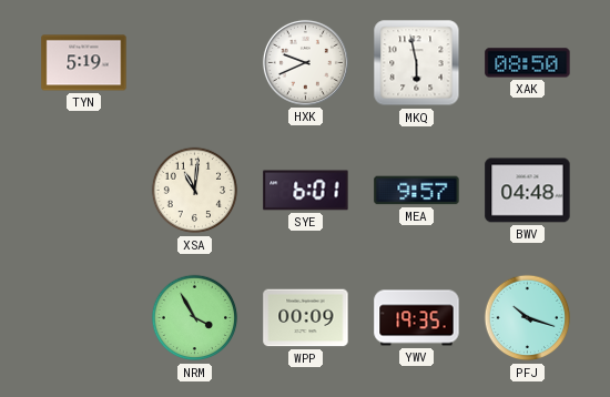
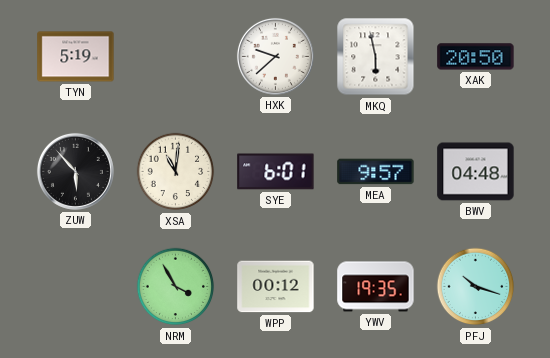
HXK: 9:41 -> 9:38 (275, 56)
XAK: 08:50 -> 20:50 (476, 57)
ZUW: none -> 5:53 (75, 171)
WPP: 00:09 -> 00:12 (276, 287)
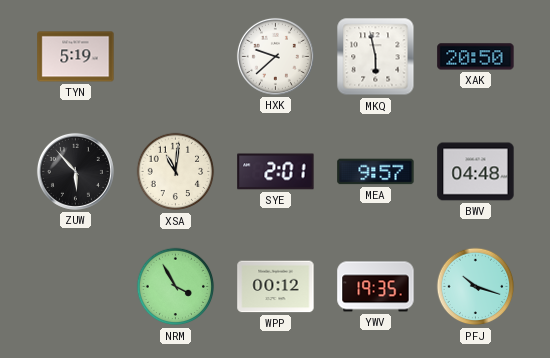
SYE: 6:01 -> 2:01 (276, 172)
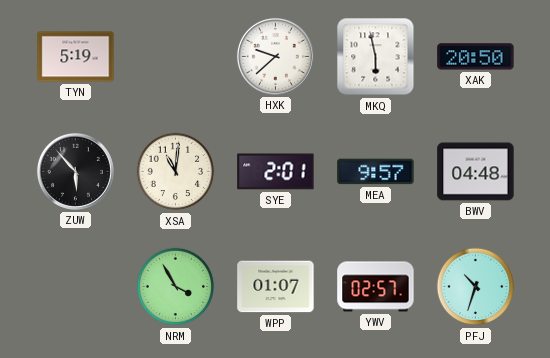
WPP: 00:12 -> 01:07 (276, 287)
YWV: 19:35 -> 02:57 (376, 287)
PFJ: 10:18 -> 10:33 (476, 287)
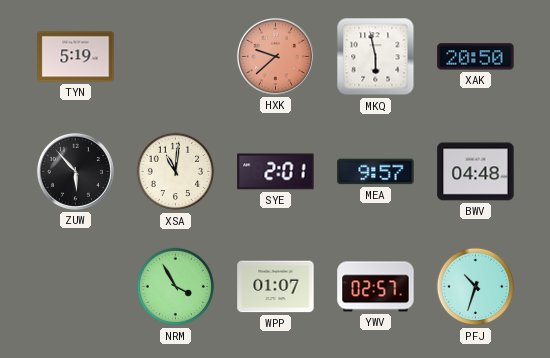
HXK dial: white -> salmon (275, 56)
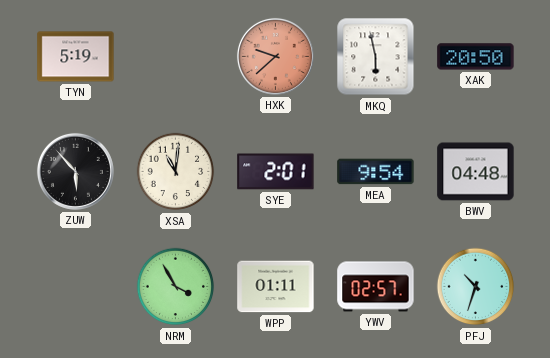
MEA: 9:57 -> 9:54 (376, 172)
WPP: 01:07 -> 01:11 (276, 287)
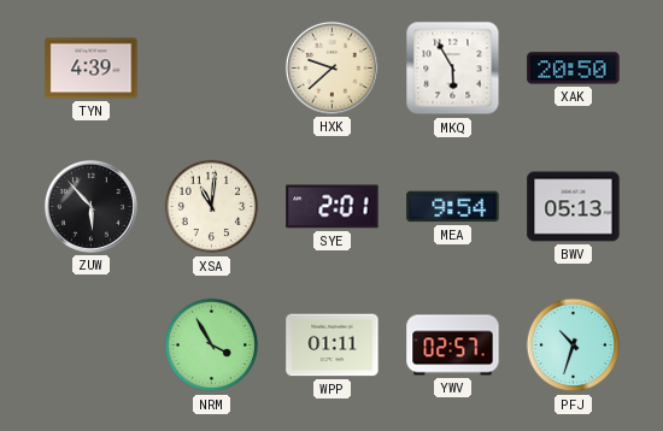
TYN: 5:19 -> 4:39 (92, 69)
HXK dial: salmon -> cream (331, 67)
MKQ: 5:58 -> 5:55 (453, 69)
BWV: 04:48 -> 05:13 (574, 207)
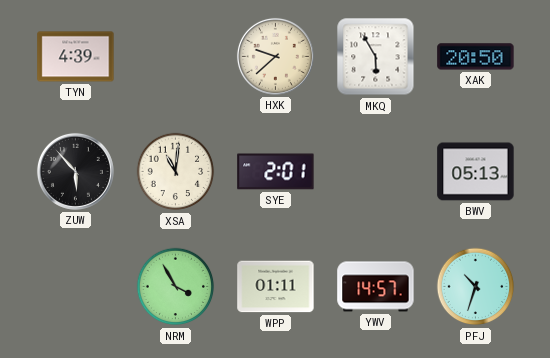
MEA: 9:54 -> none (453, 207)
YWV: 02:57 -> 14:57 (376, 287)
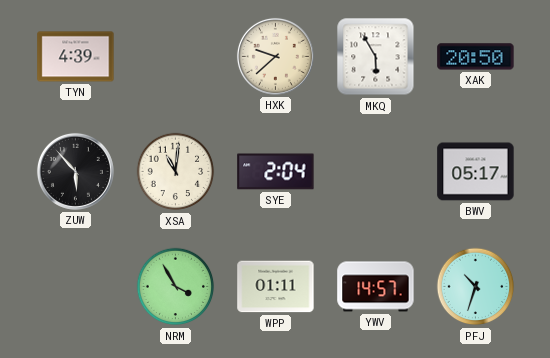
SYE: 2:01 -> 2:04 (276, 172)
BWV: 05:13 -> 05:17 (476, 172)
